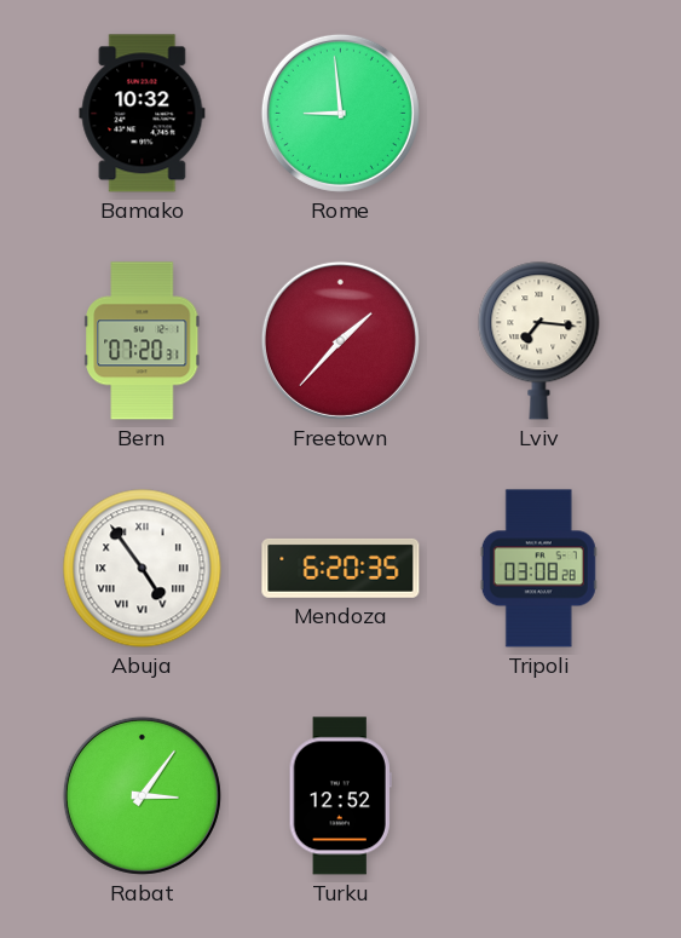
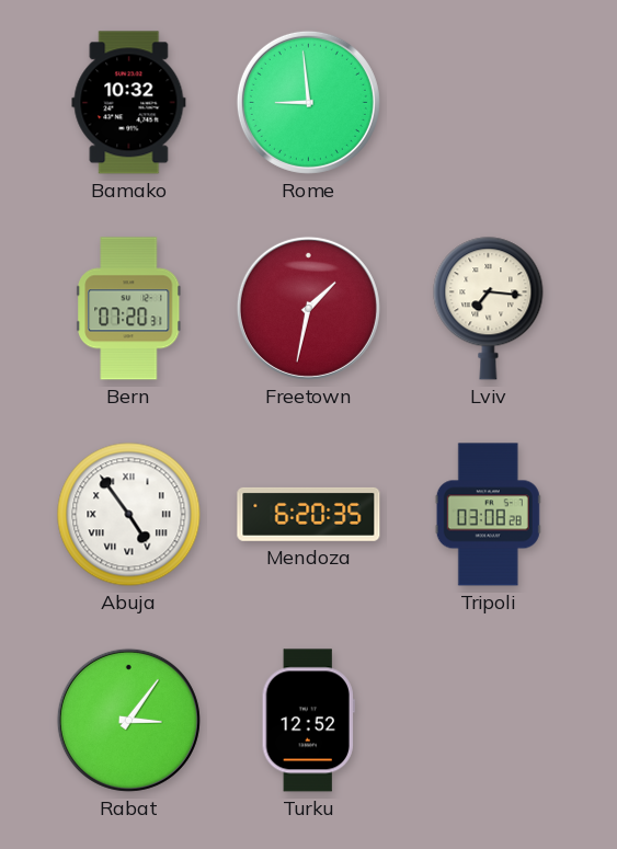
Freetown: 1:37 -> 1:32 (308, 308)
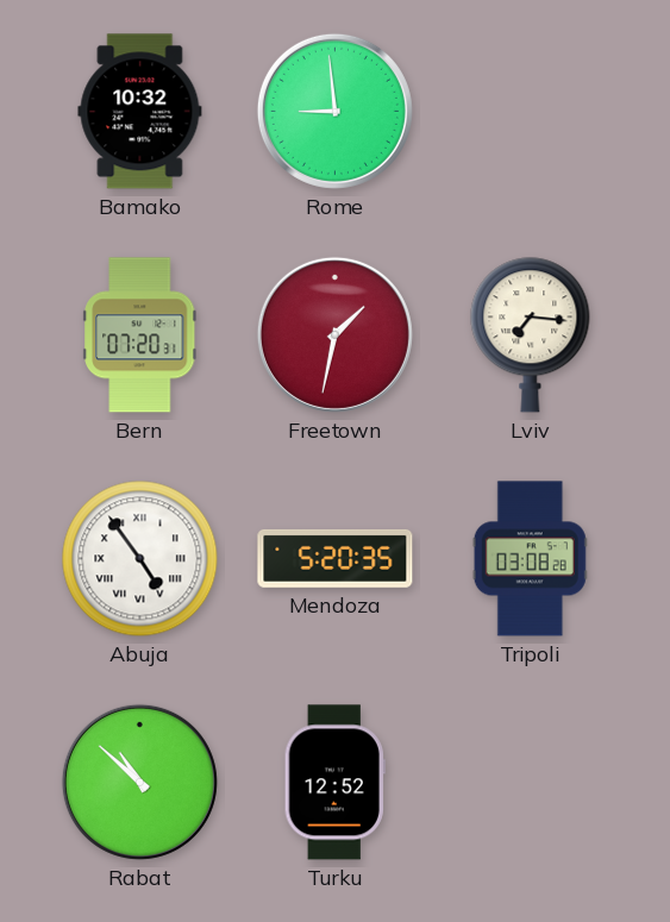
Mendoza: 6:20 -> 5:20 (336, 558)
Rabat: 3:06 -> 10:52 (139, 782)
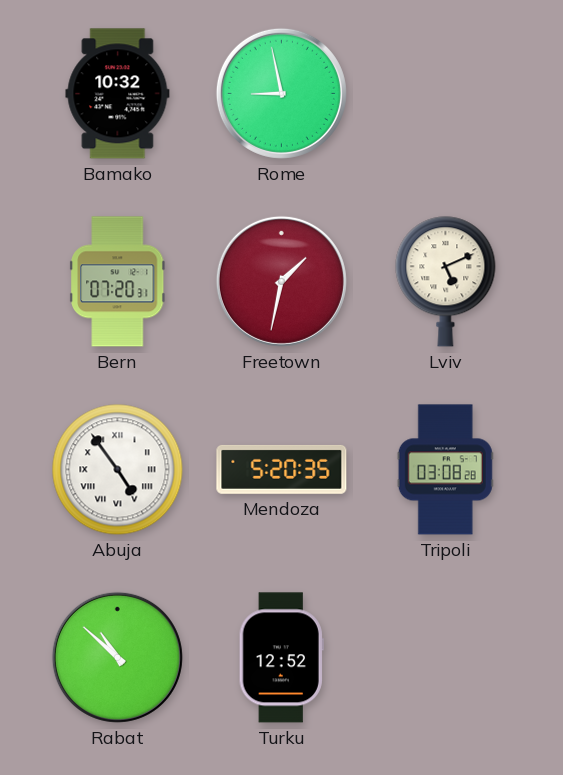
Rome: 8:59 -> 8:58 (281, 93)
Lviv: 7:16 -> 5:11 (446, 282)
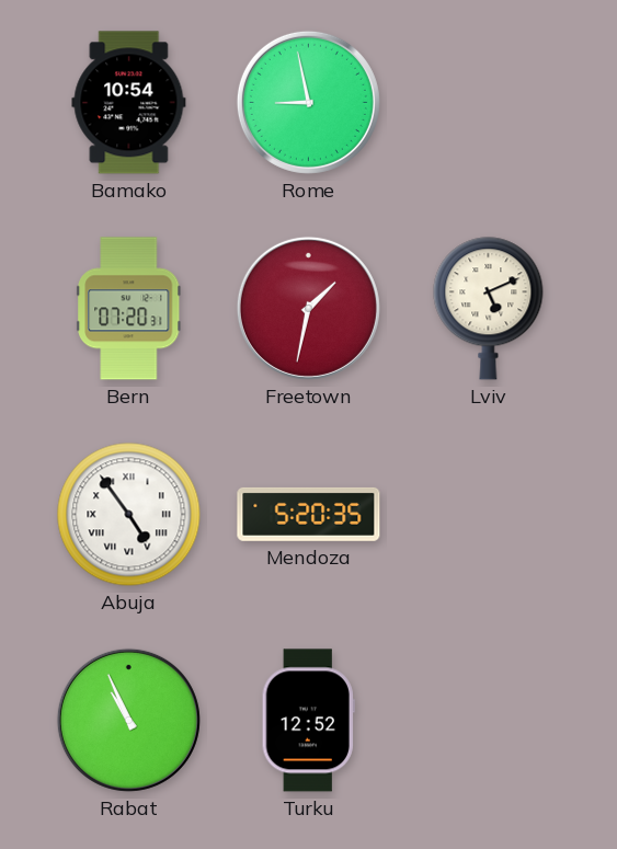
Bamako: 10:32 -> 10:54 (129, 103)
Tripoli: 03:08 -> none (445, 470)
Rabat: 10:52 -> 10:56 (128, 720)
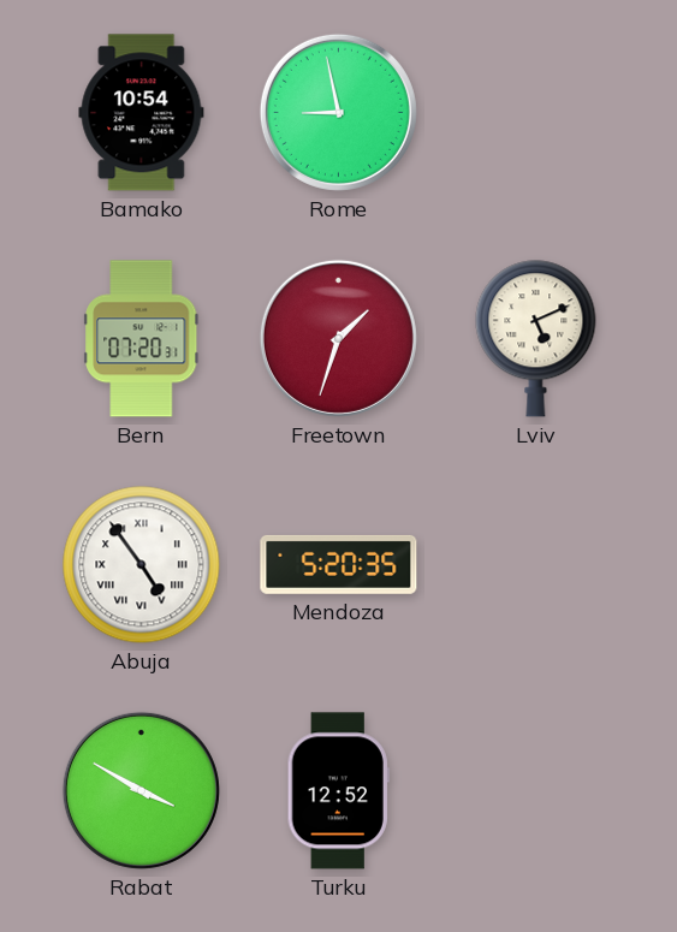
Freetown: 1:32 -> 1:33 (338, 338)
Rabat: 10:56 -> 3:50 (141, 790)
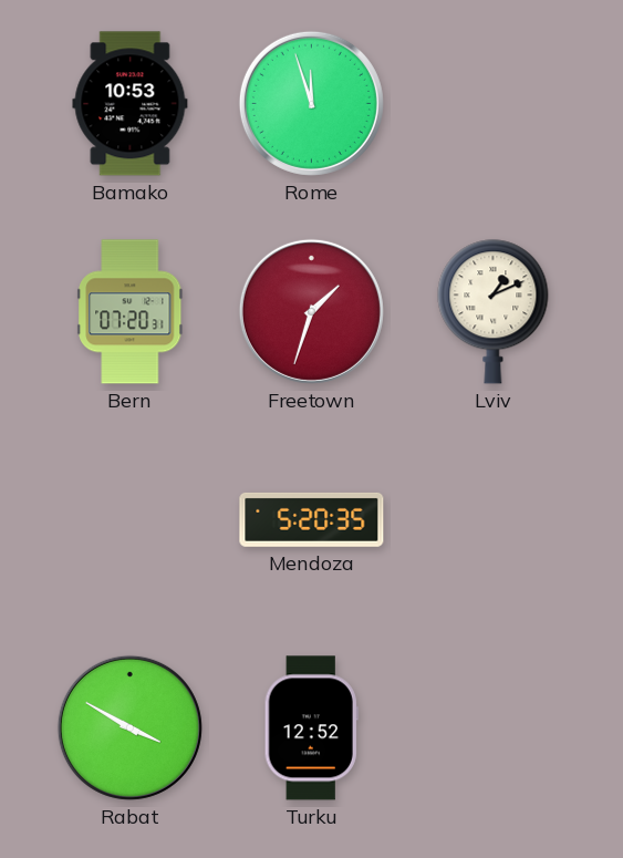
Bamako: 10:54 -> 10:53 (131, 104)
Rome: 8:58 -> 11:57 (311, 103)
Lviv: 5:11 -> 1:11 (494, 312)
Abuja: 4:54 -> none (142, 565)
